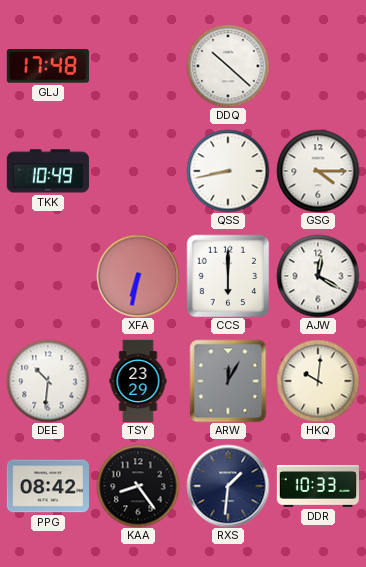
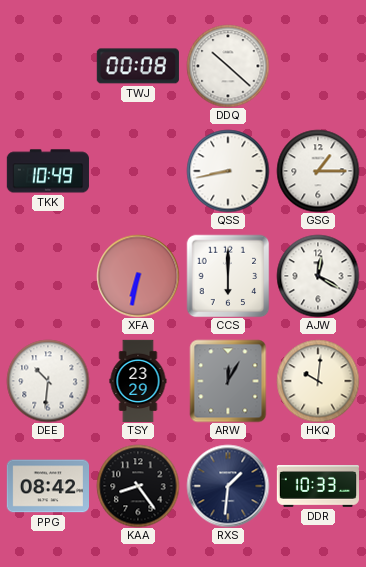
GLJ: 17:48 -> none (48, 66)
TWJ: none -> 00:08 (138, 66)
GSG: 4:15 -> 1:15 (318, 171)
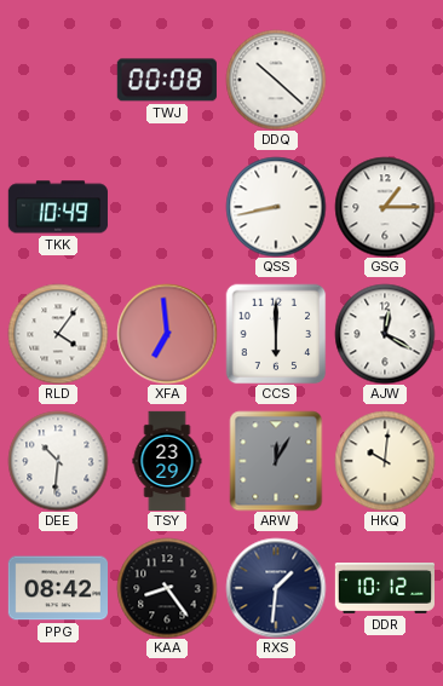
RLD: none -> 4:06 (58, 334)
XFA: 6:32 -> 6:59 (167, 334)
DDR: 10:33 -> 10:12 (384, 589)
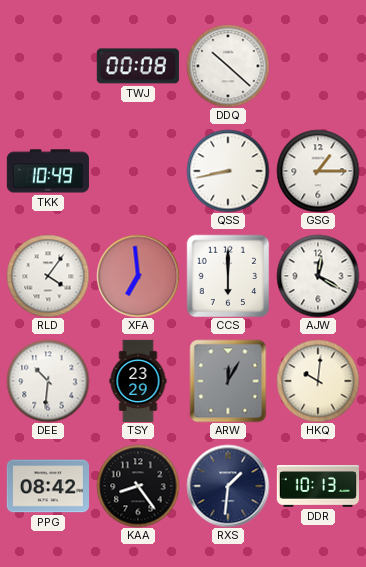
DDR: 10:12 -> 10:13 (317, 487)
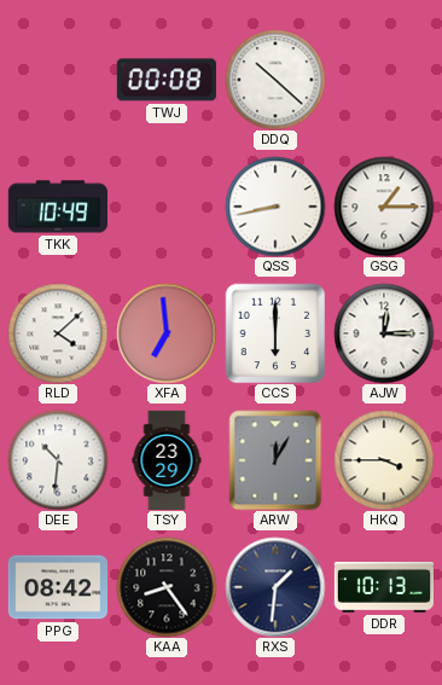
RLD: 4:06 -> 4:08 (58, 333)
AJW: 12:20 -> 12:15 (384, 333)
HKQ: 10:01 -> 3:45 (384, 460)
